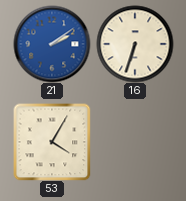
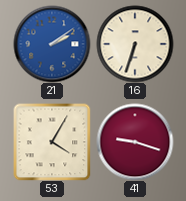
41: none -> 9:18 (135, 142)
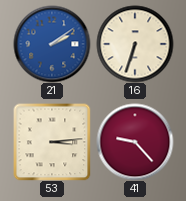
53: 4:05 -> 3:14 (52, 142)
41: 9:18 -> 9:23 (135, 142)
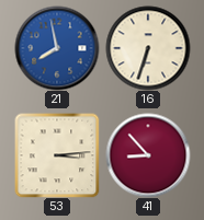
21: 2:09 -> 7:58 (57, 48)
41: 9:23 -> 8:53 (148, 155)
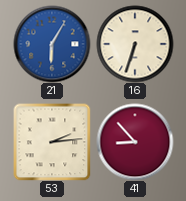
21: 7:58 -> 6:05 (52, 44)
53: 3:14 -> 2:14 (52, 142)
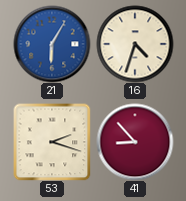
16: 6:33 -> 4:33 (135, 44)
53: 2:14 -> 2:18 (52, 142)
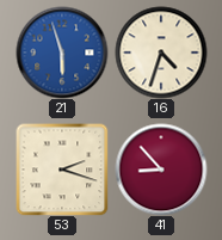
21: 6:05 -> 5:57 (62, 53)
